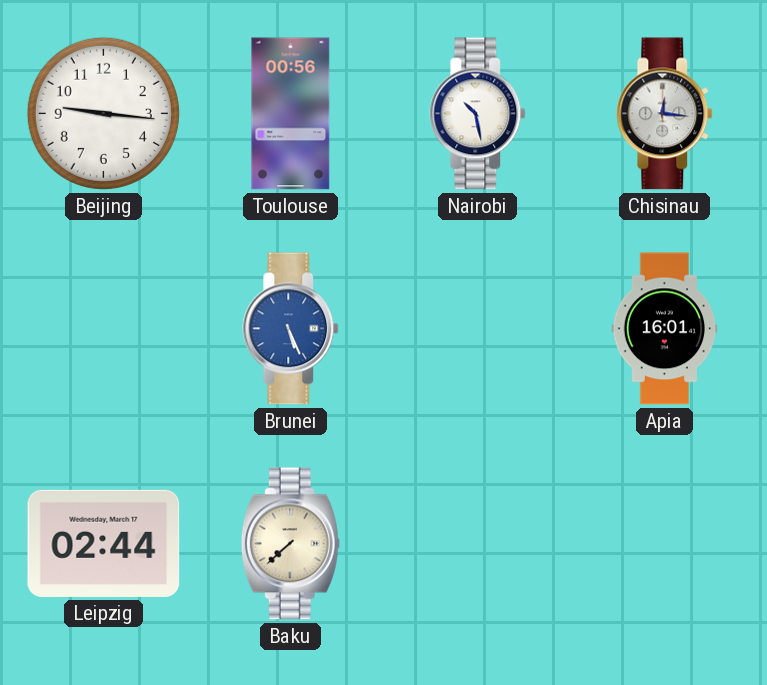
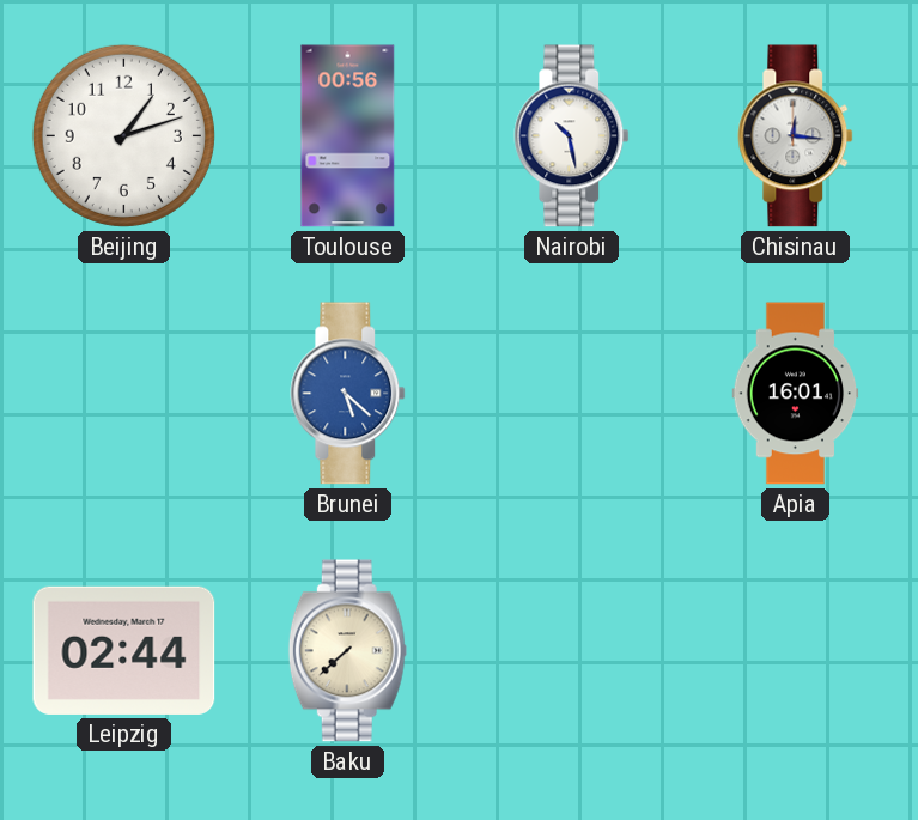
Beijing: 9:16 -> 1:12 (123, 135)
Brunei: 5:26 -> 5:22 (348, 394)
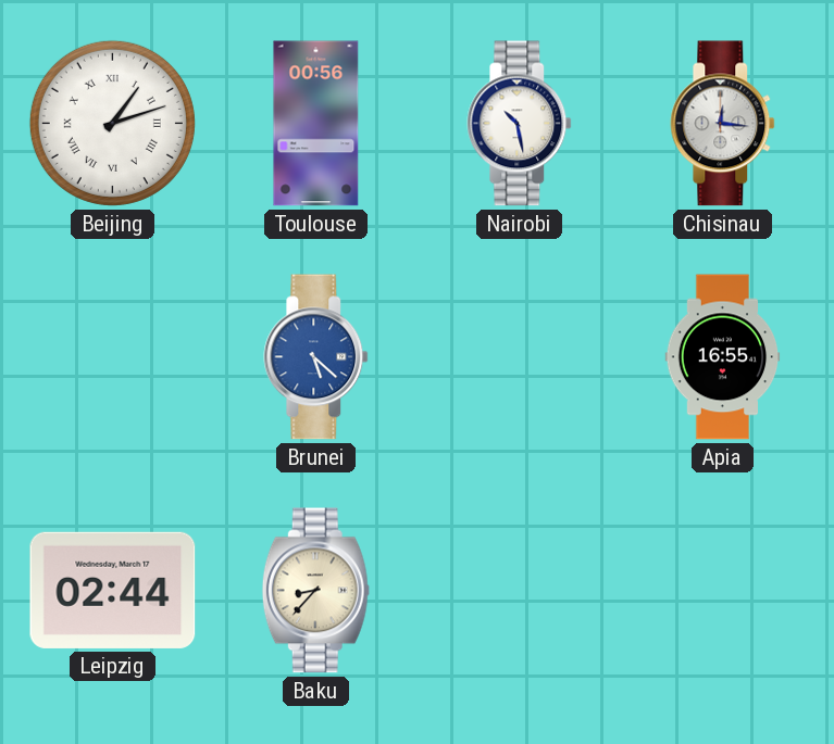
Beijing numerals: Arabic -> Roman (112, 123)
Apia: 16:01 -> 16:55 (723, 357)
Baku: 7:38 -> 8:37 (315, 591)
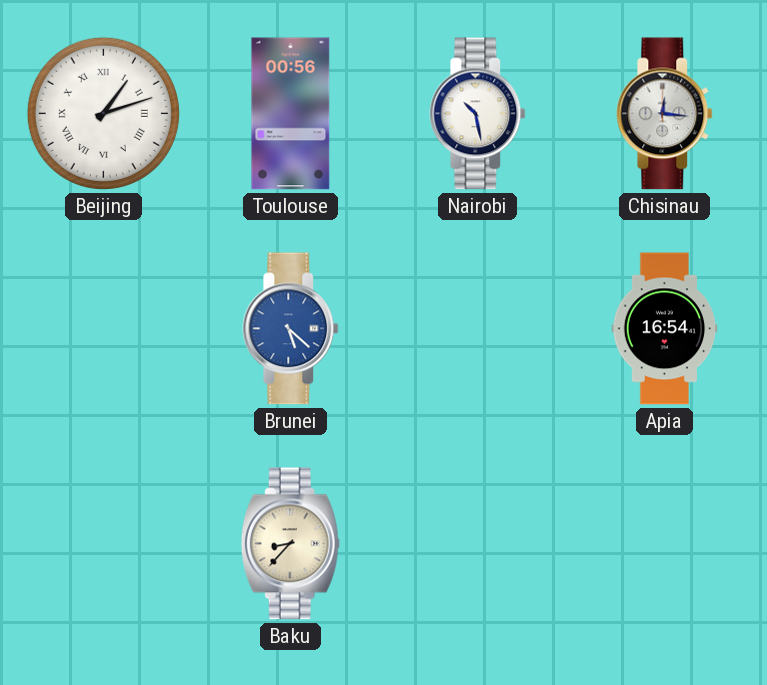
Apia: 16:55 -> 16:54 (665, 329)
Leipzig: 02:44 -> none (113, 590)
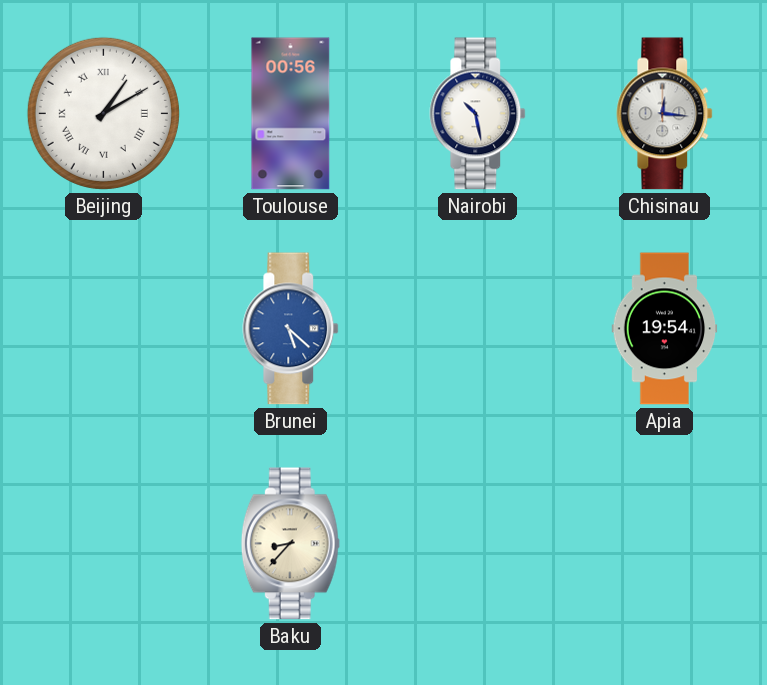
Beijing: 1:12 -> 1:10 (103, 113)
Apia: 16:54 -> 19:54 (665, 329)
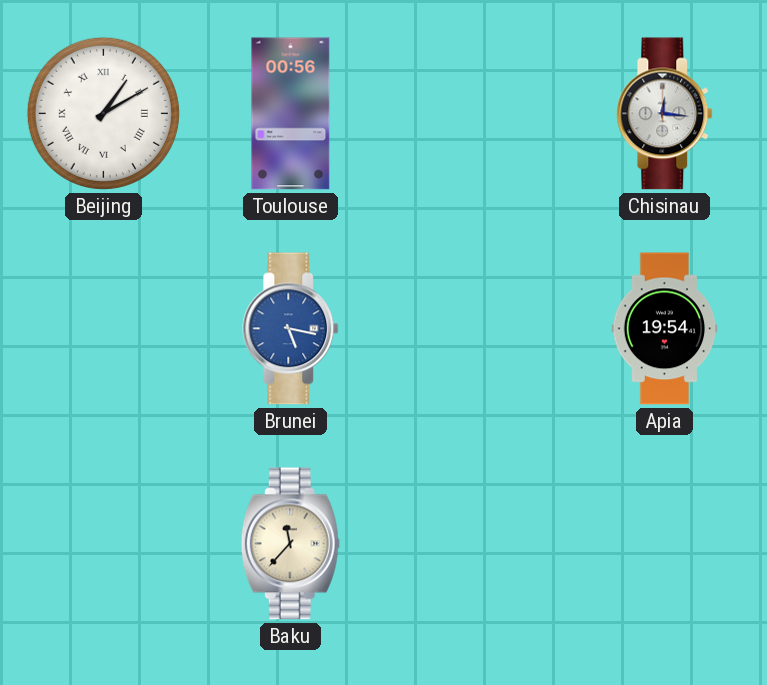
Nairobi: 10:28 -> none (478, 114)
Brunei: 5:22 -> 5:17 (291, 329)
Baku: 8:37 -> 11:37 (290, 544)
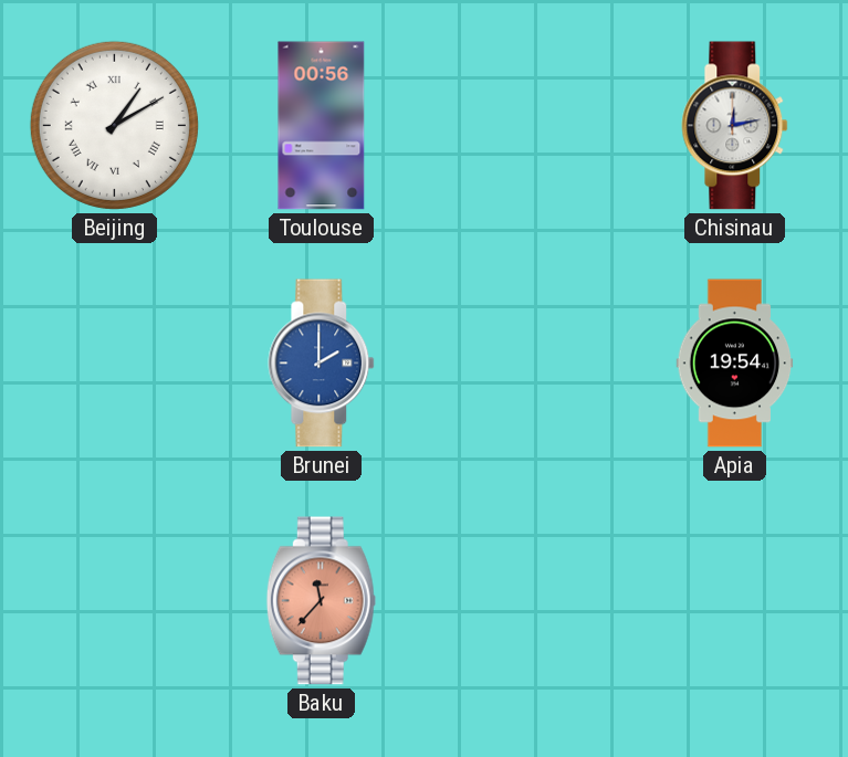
Chisinau: 12:16 -> 12:13 (735, 126)
Brunei: 5:17 -> 2:00 (322, 364)
Baku dial: cream -> salmon (321, 601)
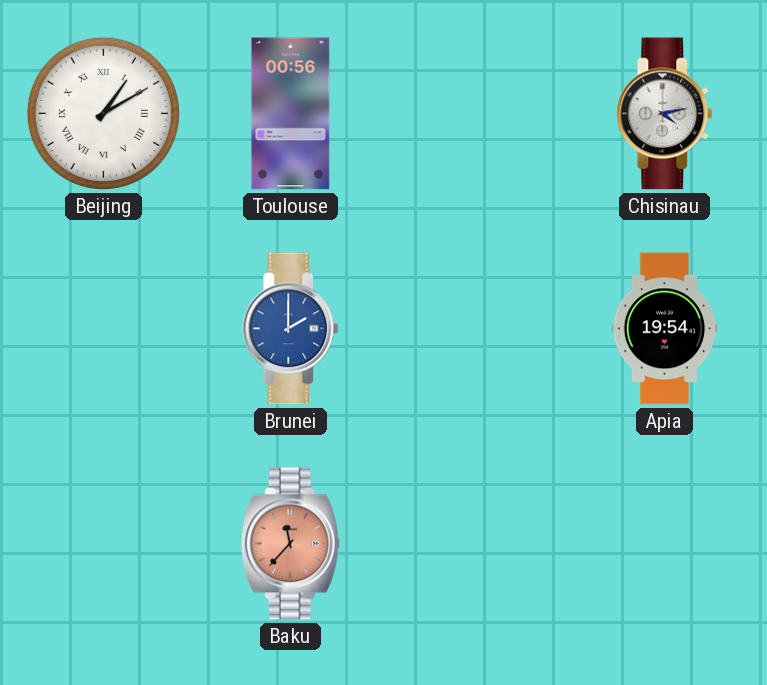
Chisinau: 12:13 -> 4:13 (665, 114)
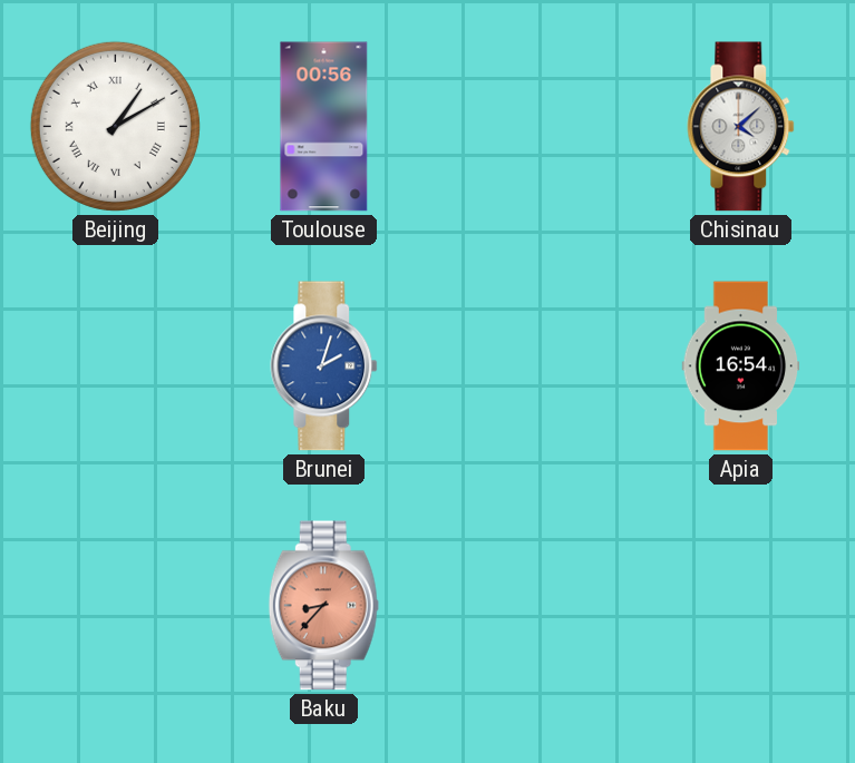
Chisinau: 4:13 -> 4:08 (741, 127)
Brunei: 2:00 -> 2:03 (324, 366)
Apia: 19:54 -> 16:54 (741, 366)
Baku: 11:37 -> 8:37 (323, 606)
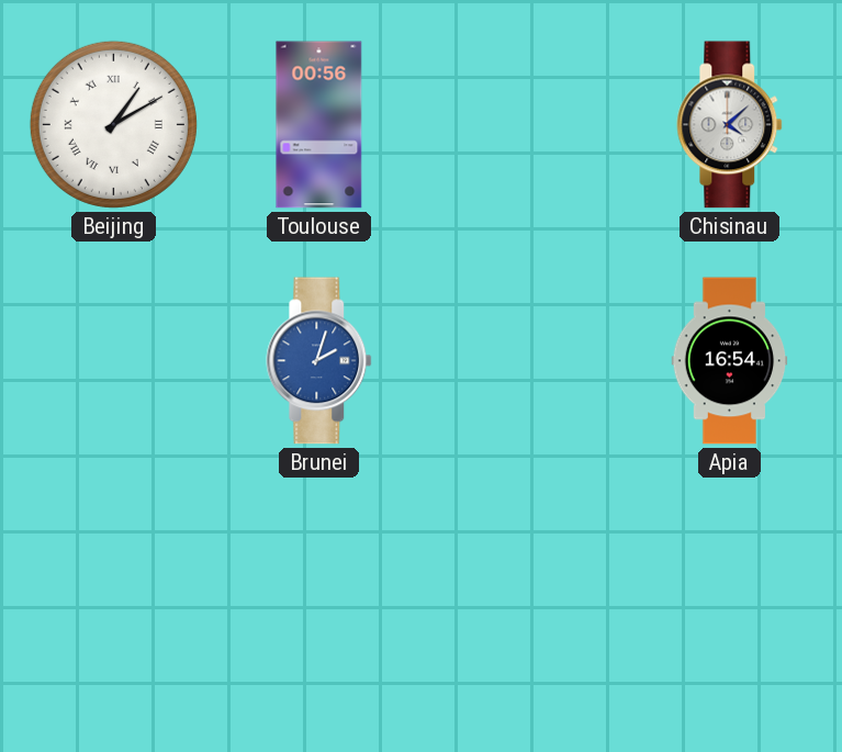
Baku: 8:37 -> none (323, 606)
